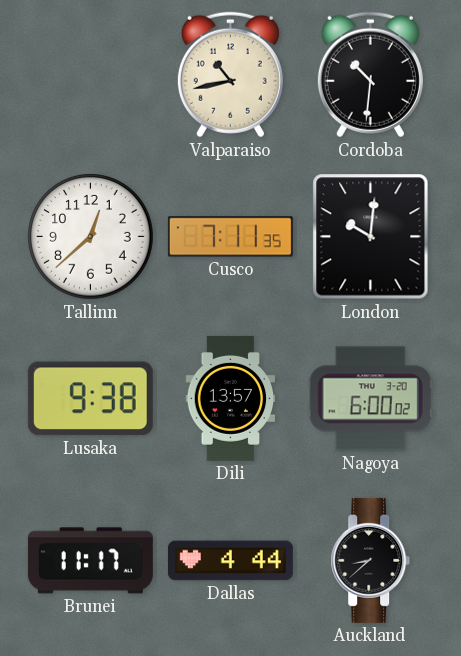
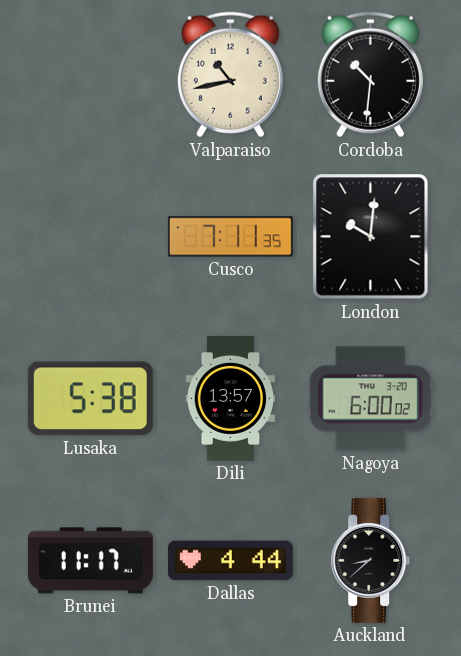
Tallinn: 12:38 -> none (91, 237)
Lusaka: 9:38 -> 5:38 (90, 399)
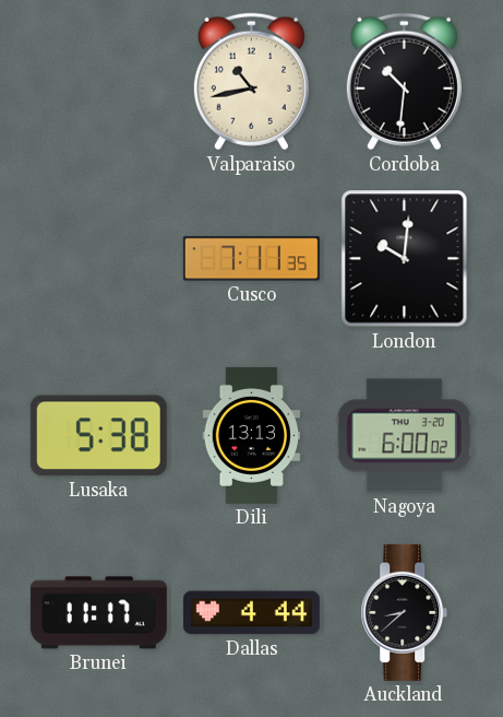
Dili: 13:57 -> 13:13 (252, 435)
